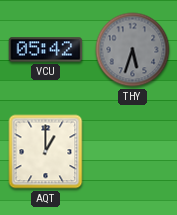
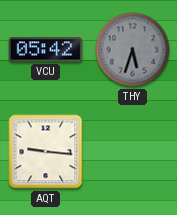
AQT: 1:00 -> 9:16 (46, 152)
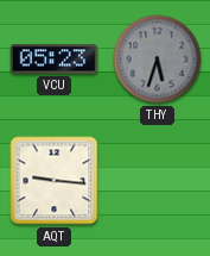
VCU: 05:42 -> 05:23 (55, 60)
